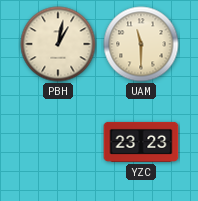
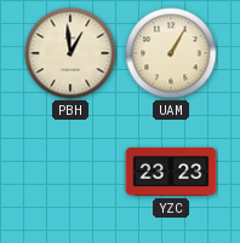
PBH: 1:02 -> 12:59 (70, 53)
UAM: 11:30 -> 1:05 (171, 53)
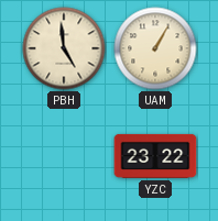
PBH: 12:59 -> 4:59 (64, 48)
YZC: 23:23 -> 23:22 (155, 156)
